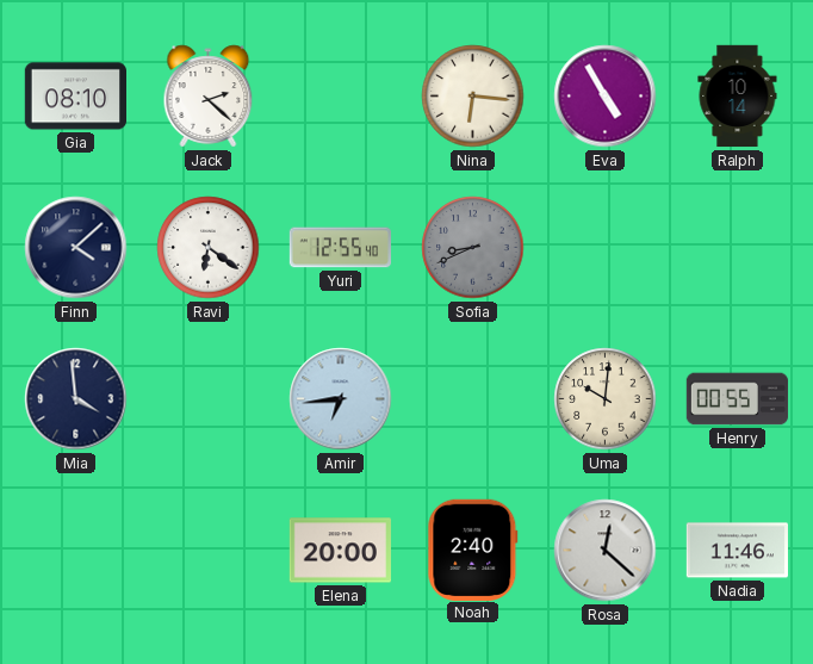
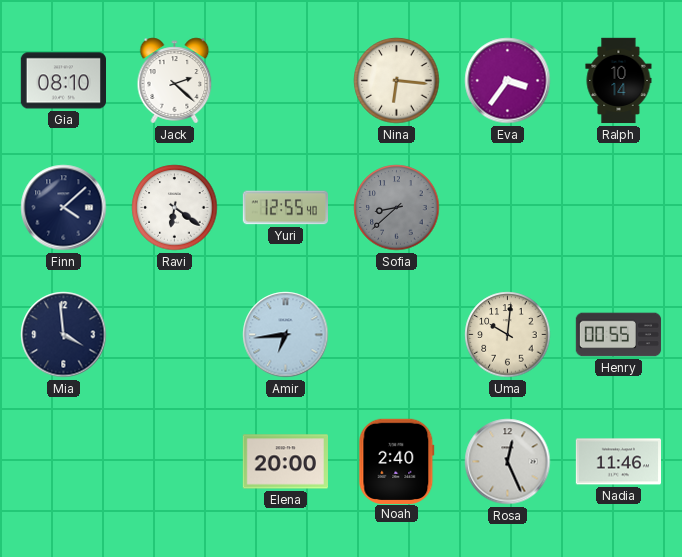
Eva: 4:55 -> 3:36 (508, 81)
Sofia: 8:41 -> 8:38 (397, 208)
Rosa: 12:22 -> 12:26 (508, 462)
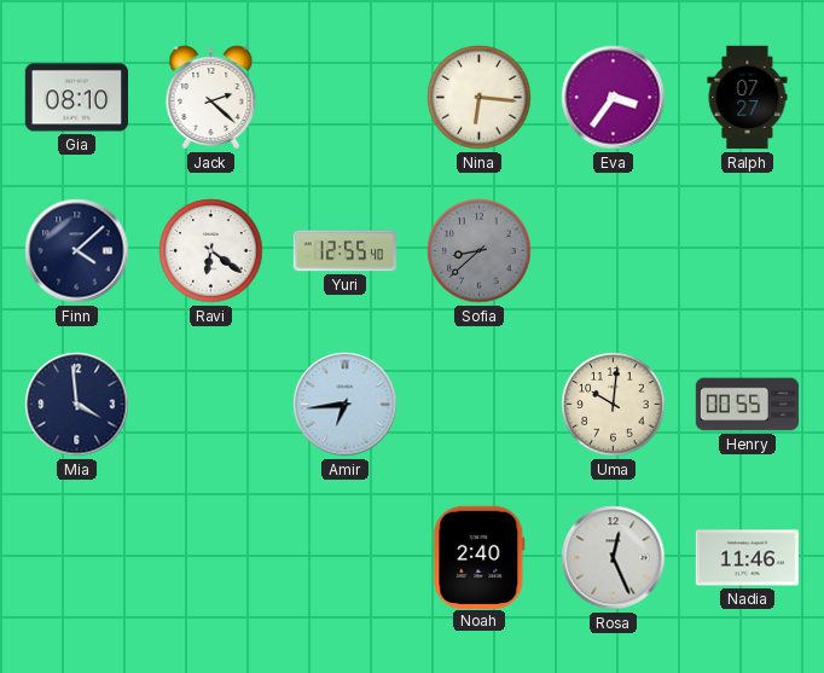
Ralph: 10:14 -> 07:27 (748, 98)
Elena: 20:00 -> none (285, 462)
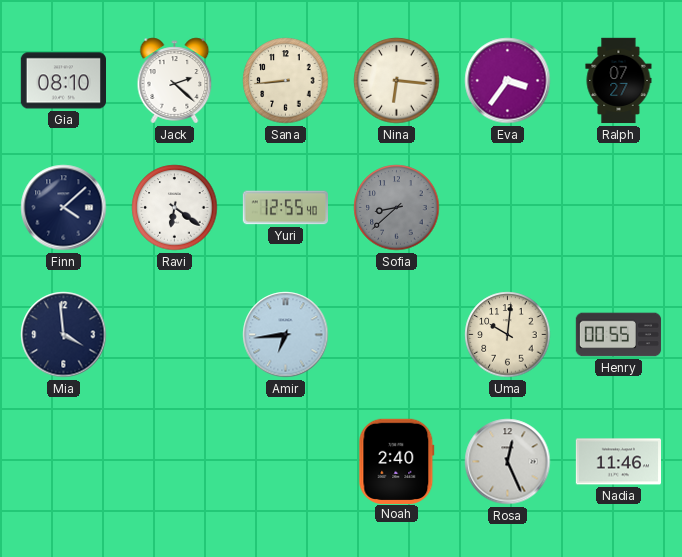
Sana: none -> 8:44 (286, 81)
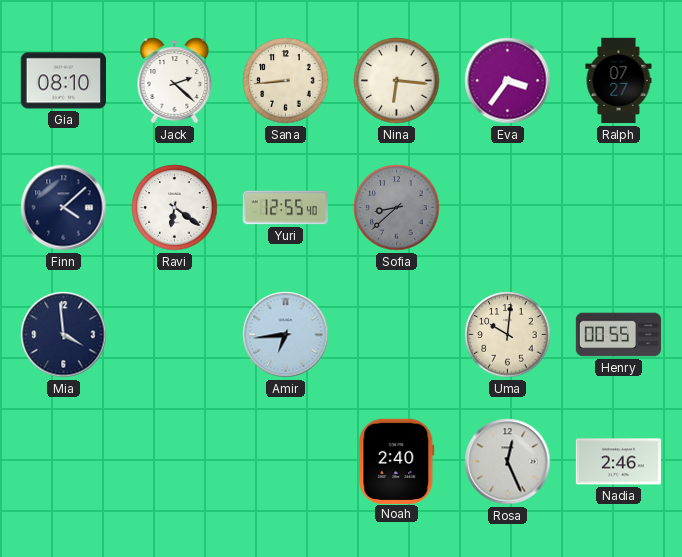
Nadia: 11:46 -> 2:46 (618, 462)
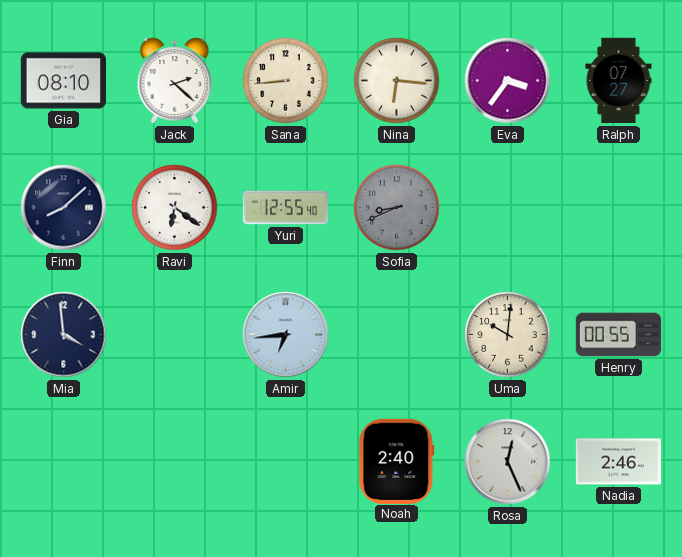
Finn: 4:08 -> 8:08 (64, 208)
Sofia: 8:38 -> 8:41 (397, 208)
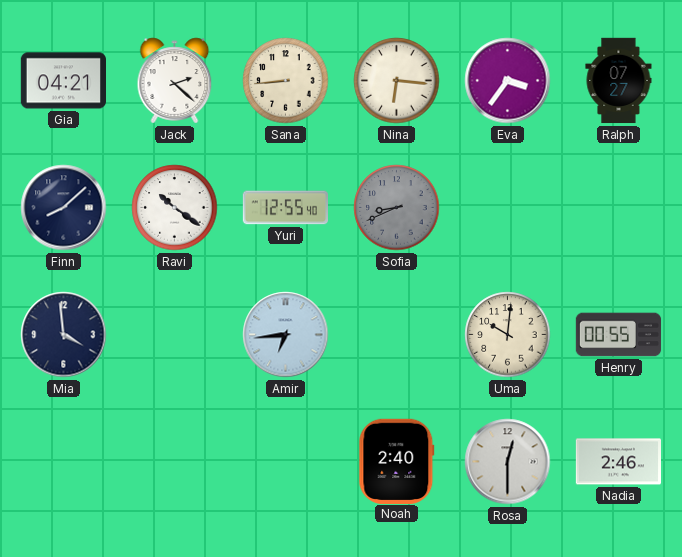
Gia: 08:10 -> 04:21 (63, 81)
Ravi: 6:21 -> 10:21 (175, 208)
Rosa: 12:26 -> 12:30 (508, 462)
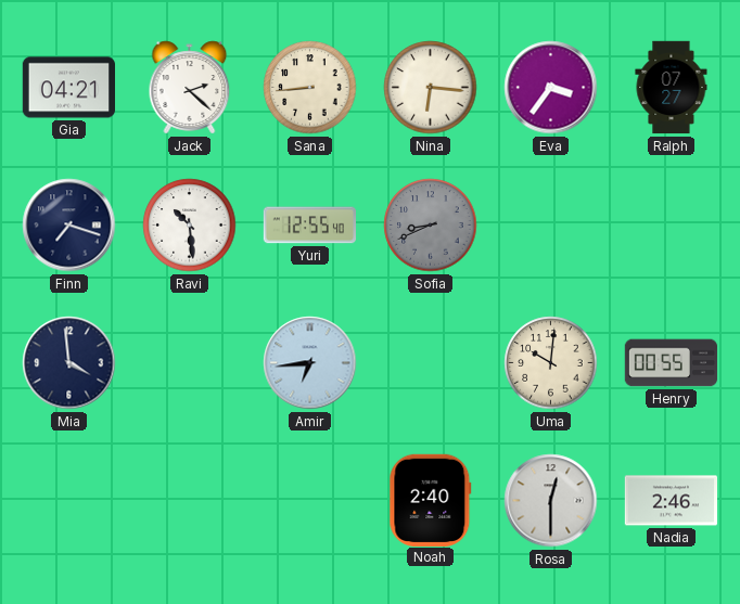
Finn: 8:08 -> 7:18 (69, 226)
Ravi: 10:21 -> 10:29 (190, 226)
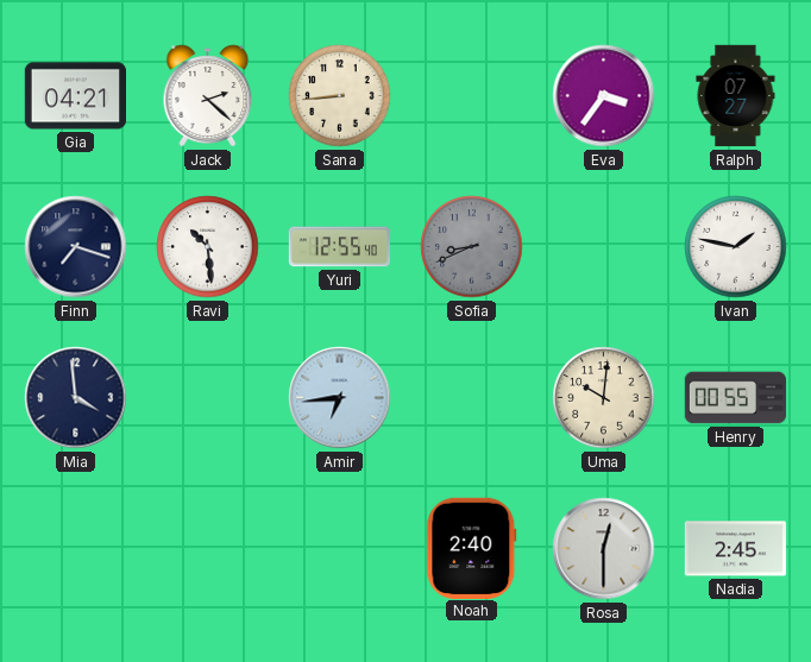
Nina: 6:16 -> none (431, 88)
Ivan: none -> 1:47 (736, 247)
Nadia: 2:46 -> 2:45 (735, 549)
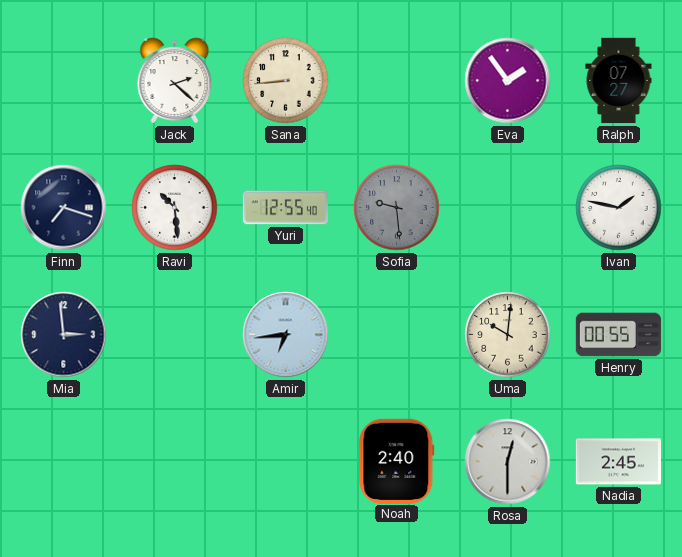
Gia: 04:21 -> none (75, 96)
Eva: 3:36 -> 1:54 (508, 81)
Sofia: 8:41 -> 9:29 (397, 208)
Mia: 3:59 -> 2:59 (64, 335)
